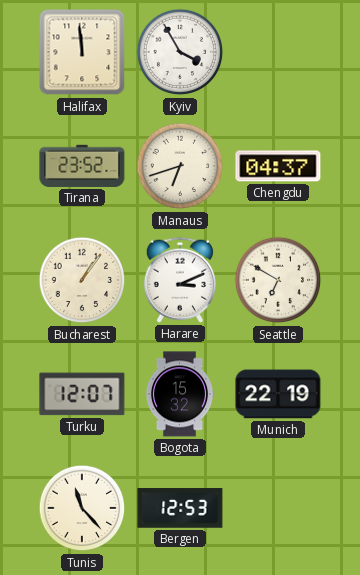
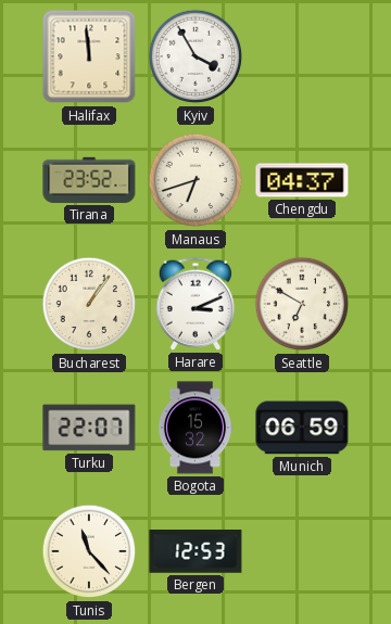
Turku: 12:07 -> 22:07 (89, 428)
Munich: 22:19 -> 06:59 (302, 428)
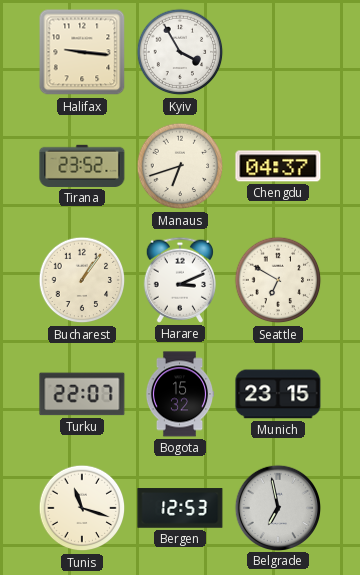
Halifax: 11:59 -> 9:16 (82, 52)
Munich: 06:59 -> 23:15 (278, 394)
Tunis: 11:23 -> 11:18 (82, 508)
Belgrade: none -> 6:58 (277, 507)
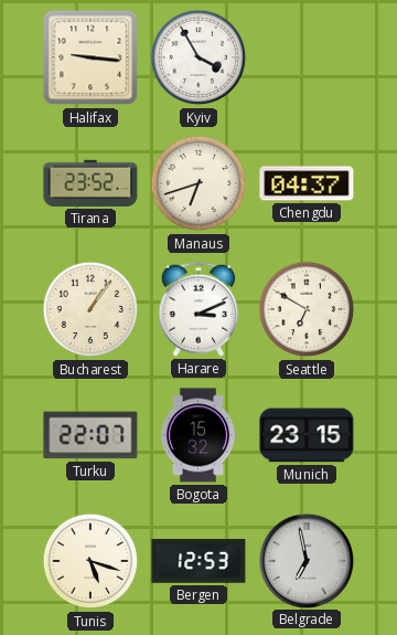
Tunis: 11:18 -> 5:18 (90, 561)
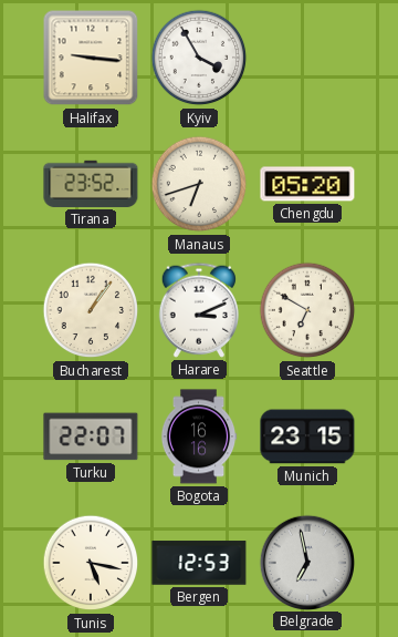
Chengdu: 04:37 -> 05:20 (307, 184)
Bogota: 15:32 -> 16:16 (199, 436)
Tunis: 5:18 -> 5:17 (91, 563)
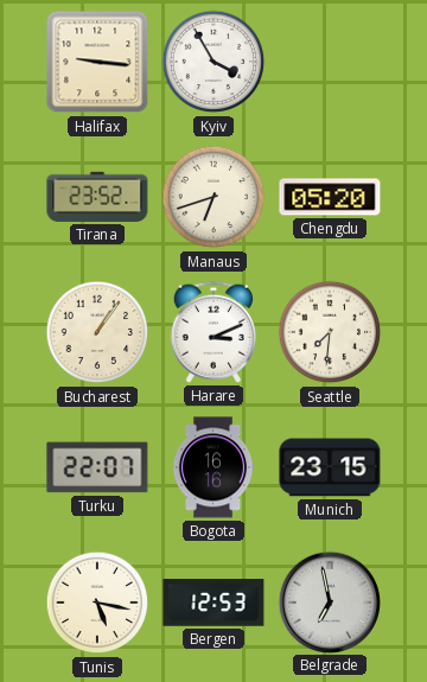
Seattle: 6:50 -> 7:31 (330, 332)
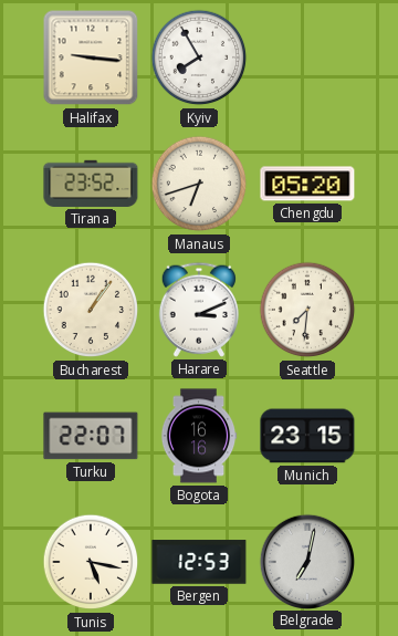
Kyiv: 3:55 -> 7:55 (199, 58)
Belgrade: 6:58 -> 7:02 (306, 561)
